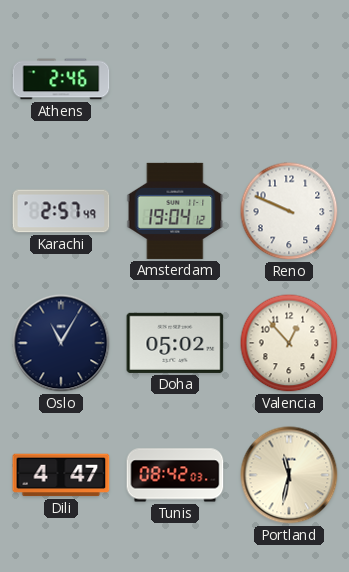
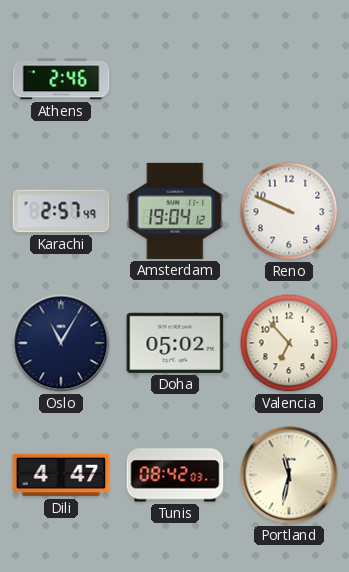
Valencia: 12:53 -> 6:53 (289, 343)
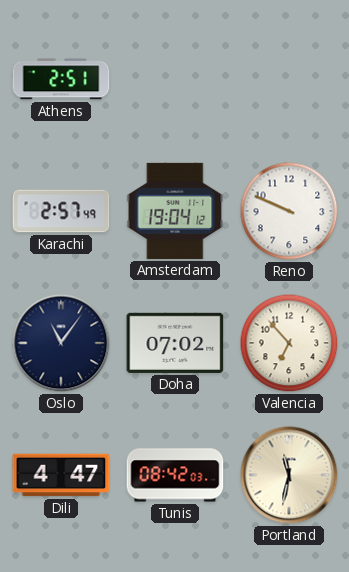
Athens: 2:46 -> 2:51 (61, 79)
Oslo: 11:05 -> 11:06 (61, 343)
Doha: 05:02 -> 07:02 (175, 343)
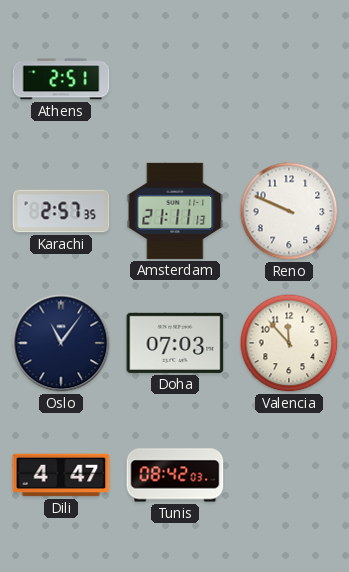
Karachi: 2:57:49 -> 2:57:35 (61, 211)
Amsterdam: 19:04 -> 21:11 (175, 211)
Doha: 07:02 -> 07:03 (175, 343)
Valencia: 6:53 -> 11:53 (289, 343)
Portland: 11:32 -> none (289, 475)
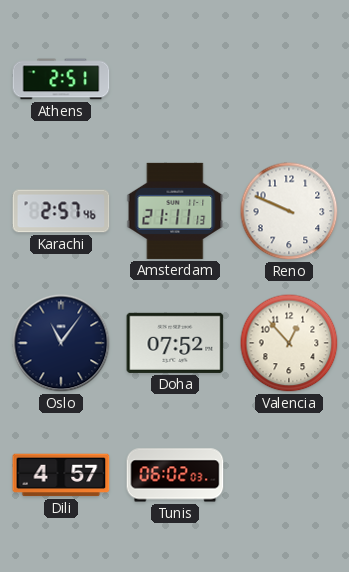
Karachi: 2:57:35 -> 2:57:46 (61, 211)
Doha: 07:03 -> 07:52 (175, 343)
Valencia: 11:53 -> 12:53 (289, 343)
Dili: 4:47 -> 4:57 (61, 475)
Tunis: 08:42 -> 06:02 (175, 475)
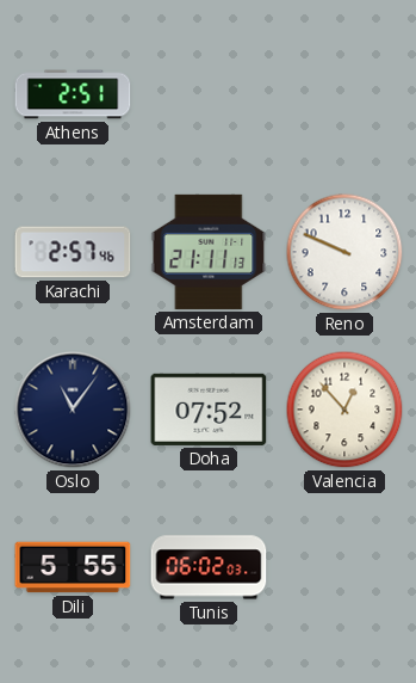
Dili: 4:57 -> 5:55 (73, 567)
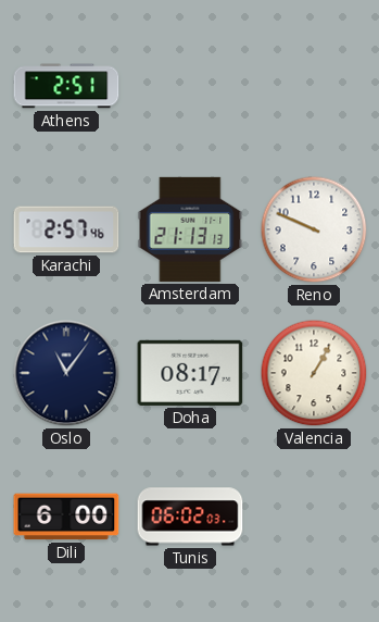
Amsterdam: 21:11 -> 21:13 (190, 229)
Doha: 07:52 -> 08:17 (190, 373)
Valencia: 12:53 -> 1:05 (314, 373)
Dili: 5:55 -> 6:00 (66, 517)
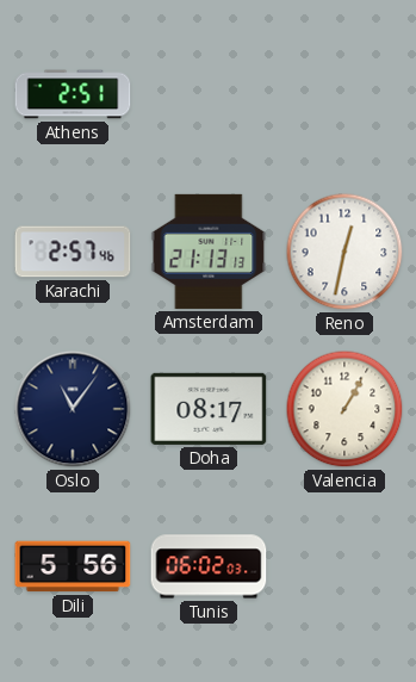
Reno: 9:49 -> 12:32 (344, 252)
Dili: 6:00 -> 5:56 (73, 566)
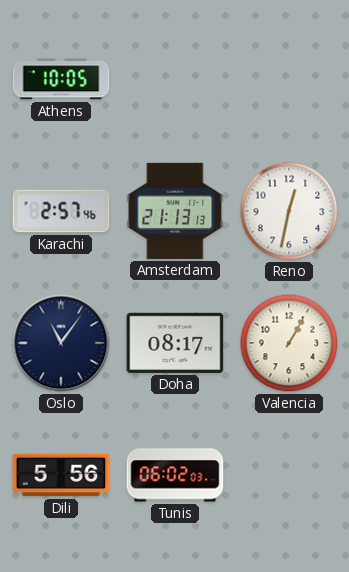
Athens: 2:51 -> 10:05 (61, 79)
